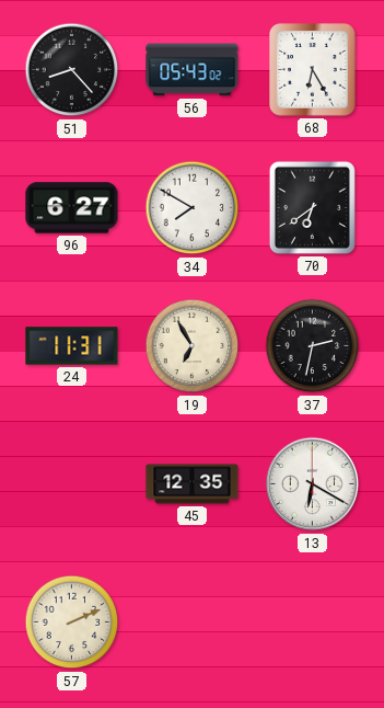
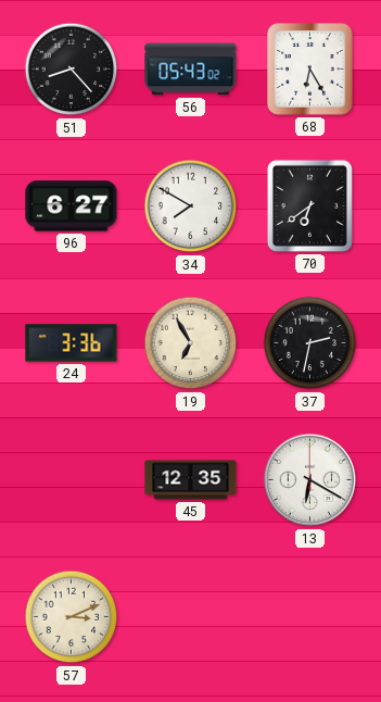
24: 11:31 -> 3:36 (72, 343)
57: 2:11 -> 3:11 (72, 617)
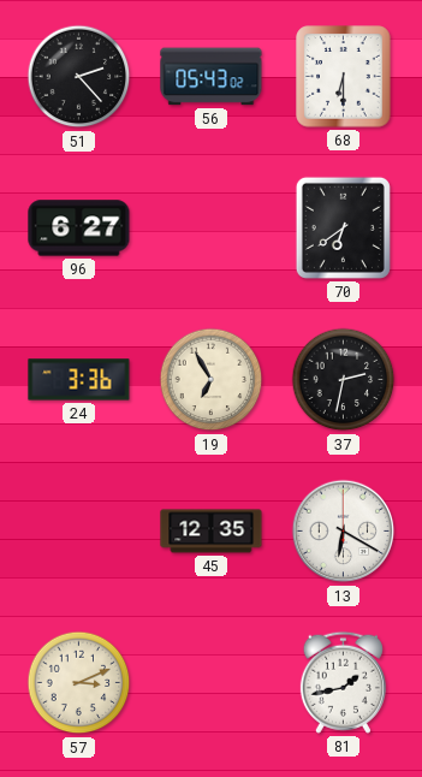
51: 8:23 -> 2:23 (79, 77)
68: 6:25 -> 6:30 (344, 77)
34: 7:50 -> none (191, 206)
81: none -> 1:43 (343, 682)
